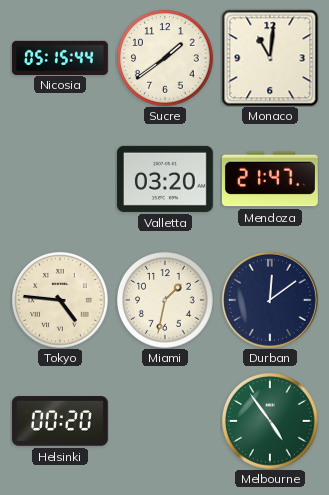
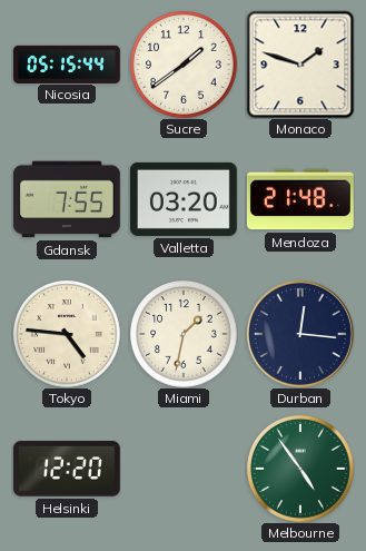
Monaco: 11:01 -> 1:48 (300, 65)
Gdansk: none -> 7:55 (67, 199)
Mendoza: 21:47 -> 21:48 (300, 199)
Durban: 12:09 -> 12:16 (300, 334)
Helsinki: 00:20 -> 12:20 (67, 469)
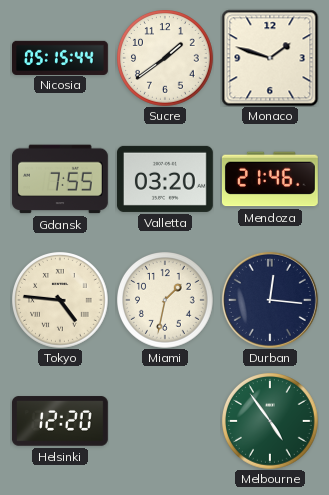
Mendoza: 21:48 -> 21:46 (270, 179)
